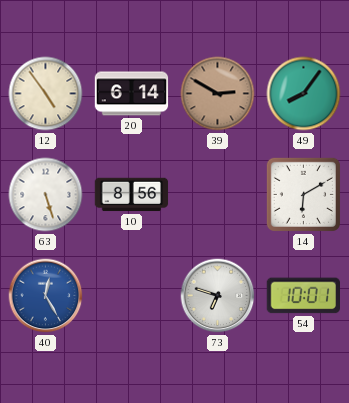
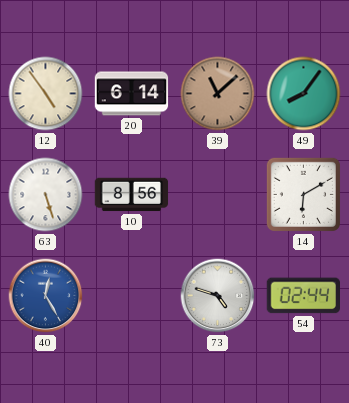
39: 2:50 -> 11:08 (218, 94)
73: 6:48 -> 4:48 (218, 296)
54: 10:01 -> 02:44 (303, 296)
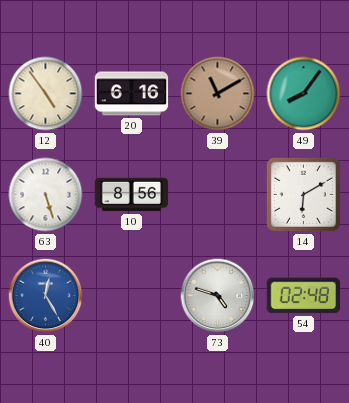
20: 6:14 -> 6:16 (132, 94)
39: 11:08 -> 11:10 (218, 94)
54: 02:44 -> 02:48 (303, 296)
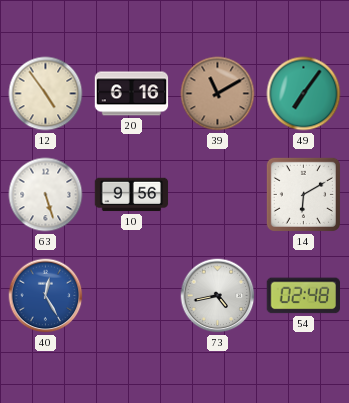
49: 8:06 -> 7:06 (304, 94)
10: 8:56 -> 9:56 (132, 195)
73: 4:48 -> 4:43 (218, 296)
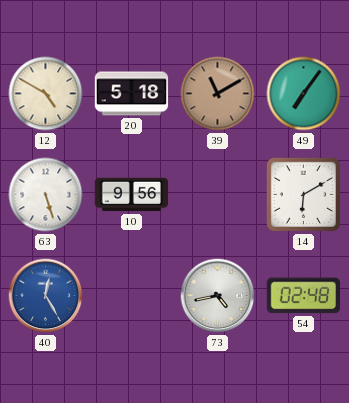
12: 4:54 -> 4:50 (46, 94)
20: 6:16 -> 5:18 (132, 94)
